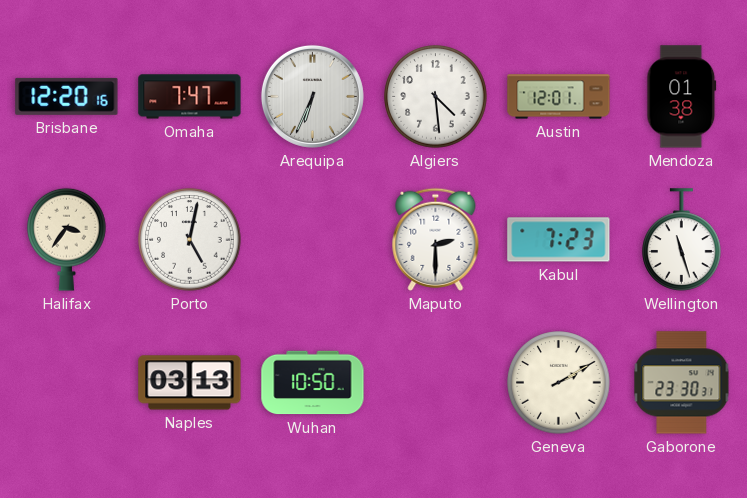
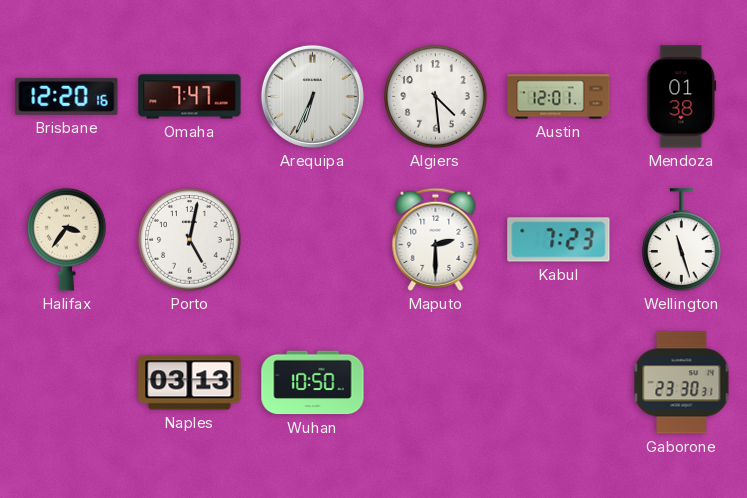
Geneva: 2:10 -> none (559, 383)
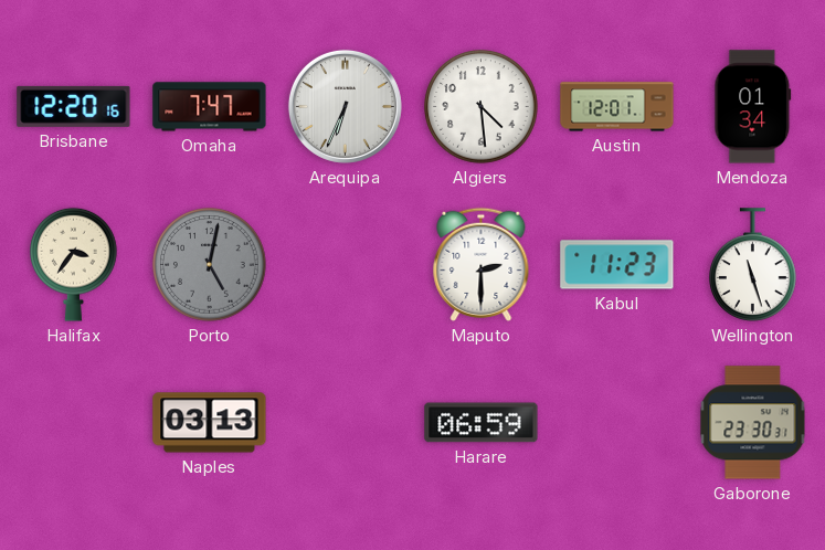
Mendoza: 01:38 -> 01:34 (753, 107)
Porto dial: white -> grey (210, 265)
Kabul: 7:23 -> 11:23 (617, 265)
Wuhan: 10:50 -> none (313, 383)
Harare: none -> 06:59 (482, 423)
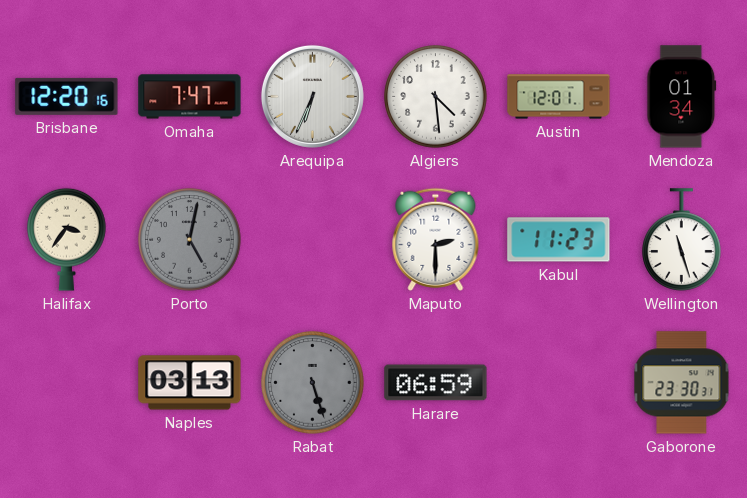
Rabat: none -> 5:27 (313, 383)
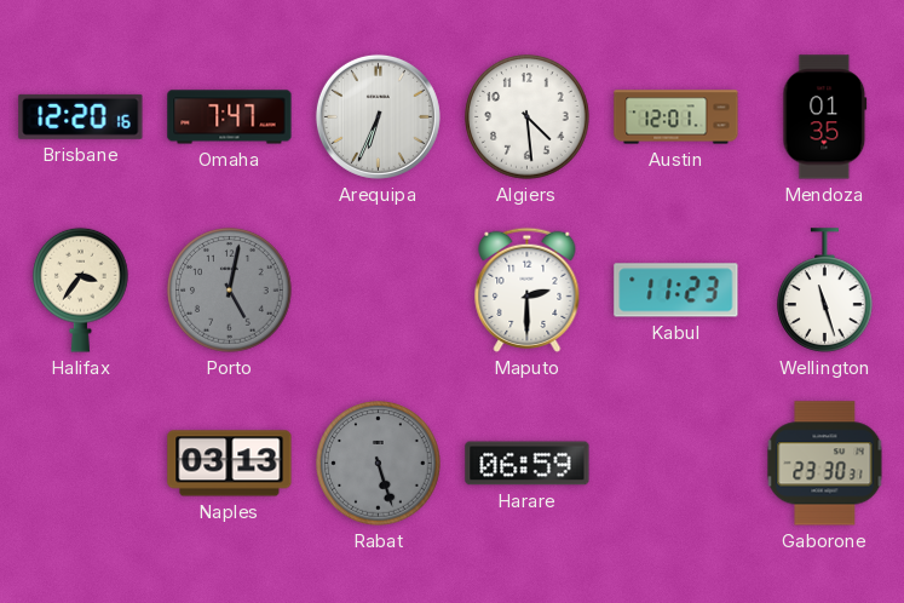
Mendoza: 01:34 -> 01:35 (825, 117)
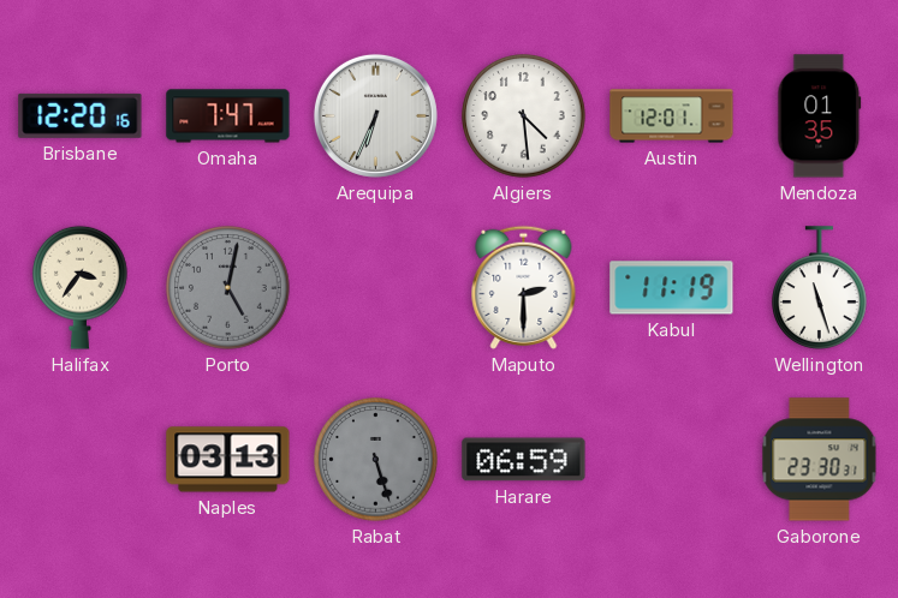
Kabul: 11:23 -> 11:19 (672, 288)
